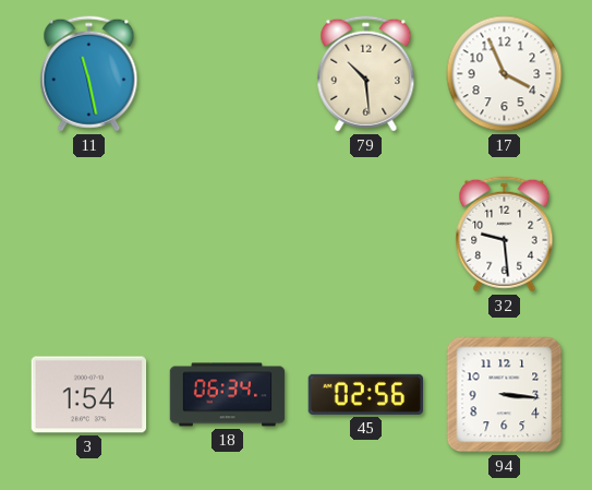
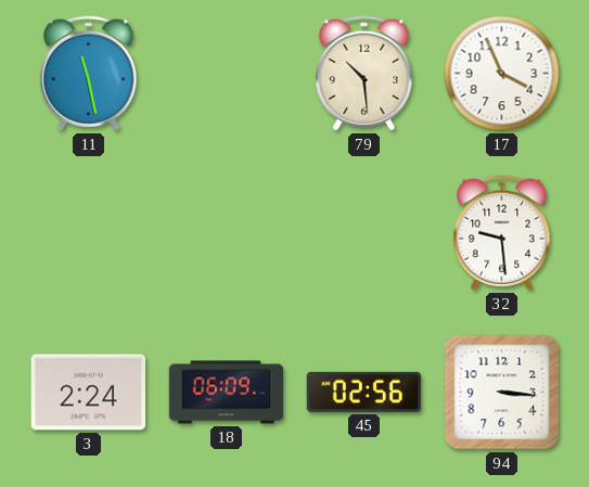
3: 1:54 -> 2:24 (89, 393)
18: 06:34 -> 06:09 (227, 393)
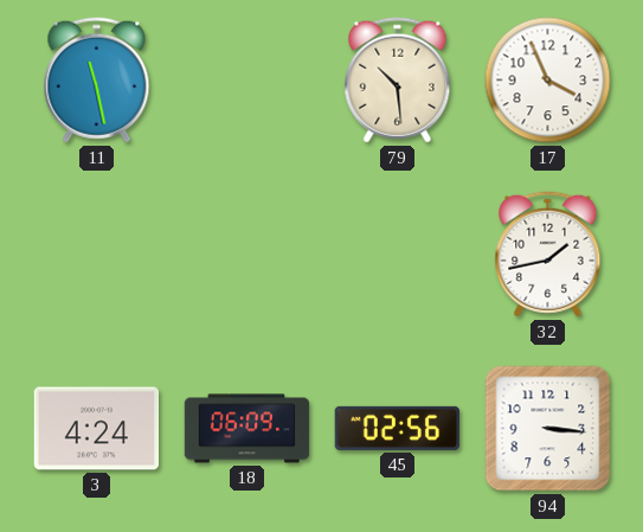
32: 9:29 -> 1:43 (548, 255)
3: 2:24 -> 4:24 (97, 429)
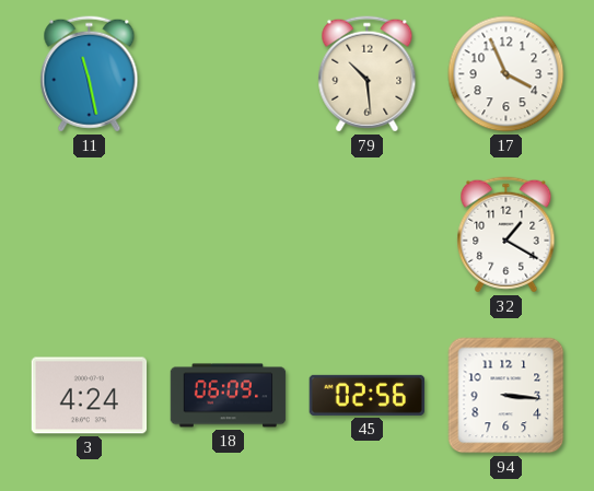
32: 1:43 -> 1:20 (506, 235)
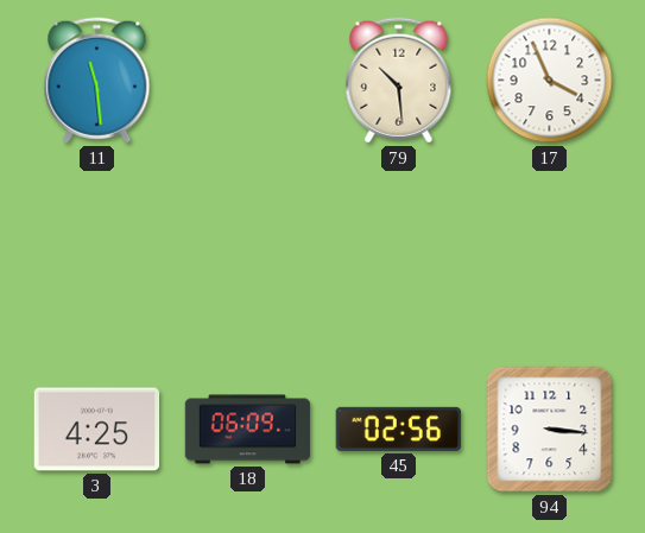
11: 11:28 -> 11:29 (97, 81)
32: 1:20 -> none (506, 235)
3: 4:24 -> 4:25 (97, 430)
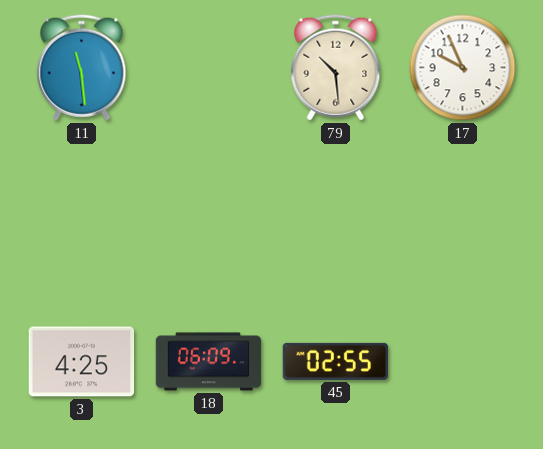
17: 3:56 -> 9:56 (463, 68)
45: 02:56 -> 02:55 (336, 361)
94: 3:16 -> none (550, 430)
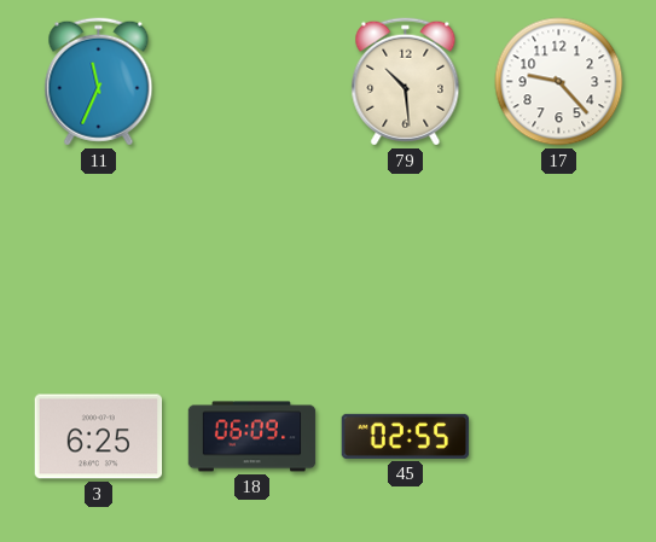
11: 11:29 -> 11:34 (99, 82)
17: 9:56 -> 9:23 (559, 82)
3: 4:25 -> 6:25 (99, 437)
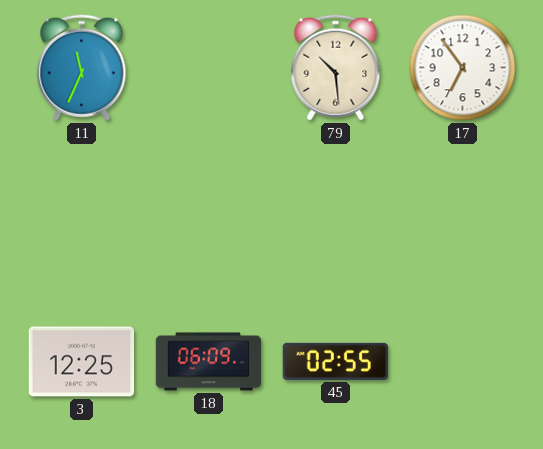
17: 9:23 -> 6:54 (463, 68)
3: 6:25 -> 12:25 (82, 362)
